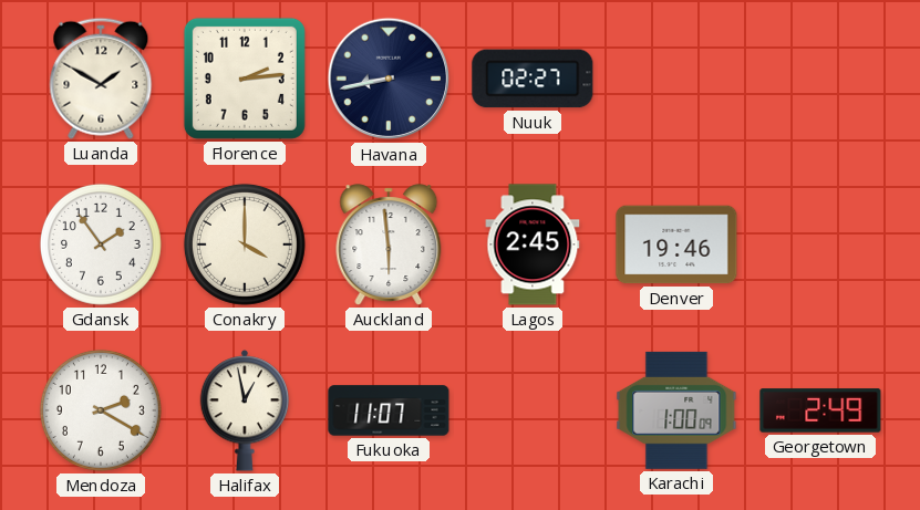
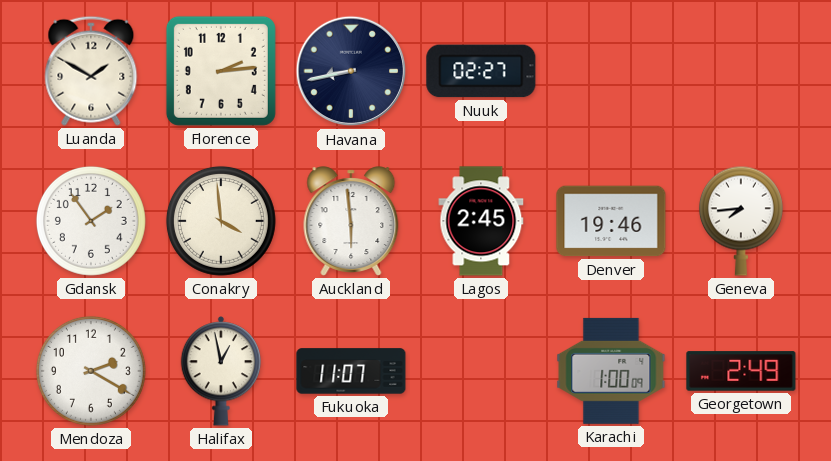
Conakry: 4:00 -> 3:59 (221, 221)
Geneva: none -> 7:44 (741, 221)
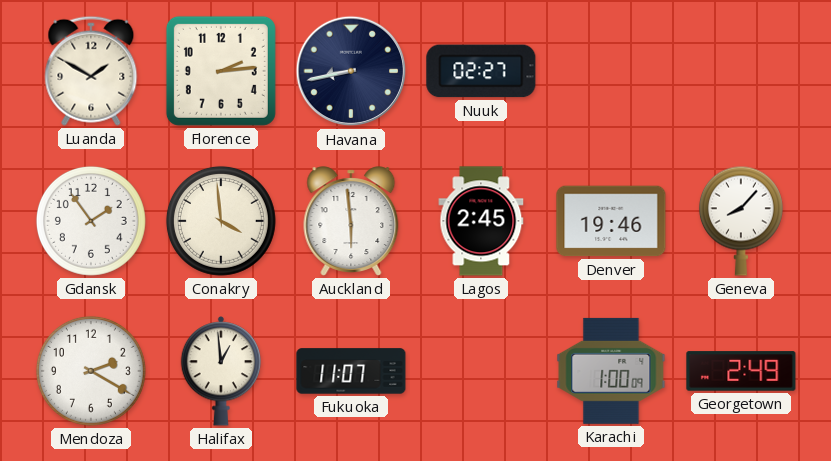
Geneva: 7:44 -> 8:07 (741, 221)
Halifax: 12:58 -> 12:59 (221, 371)
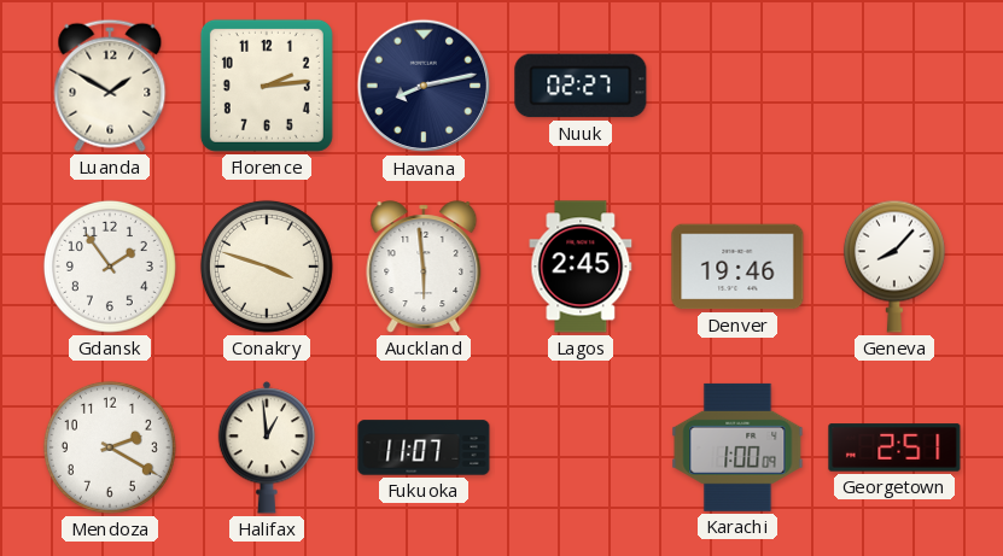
Havana: 8:43 -> 8:13 (424, 86)
Conakry: 3:59 -> 3:48 (267, 267)
Georgetown: 2:49 -> 2:51 (894, 447)
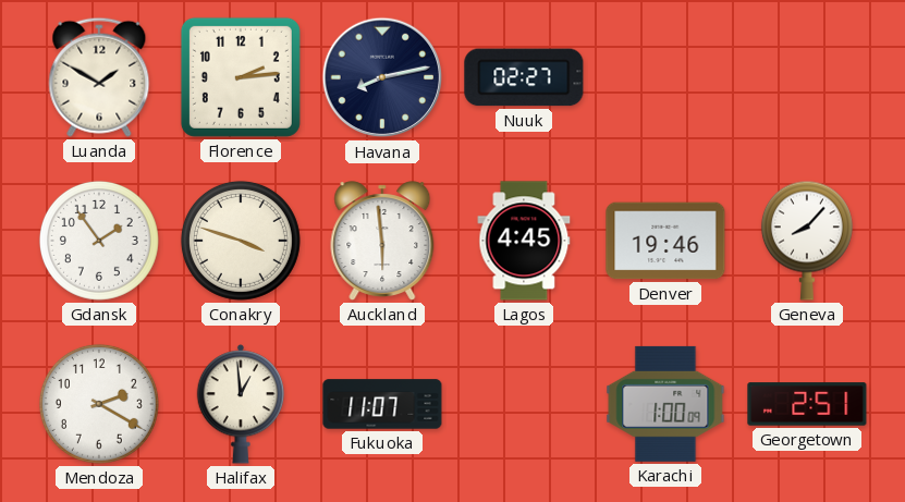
Lagos: 2:45 -> 4:45 (524, 241)
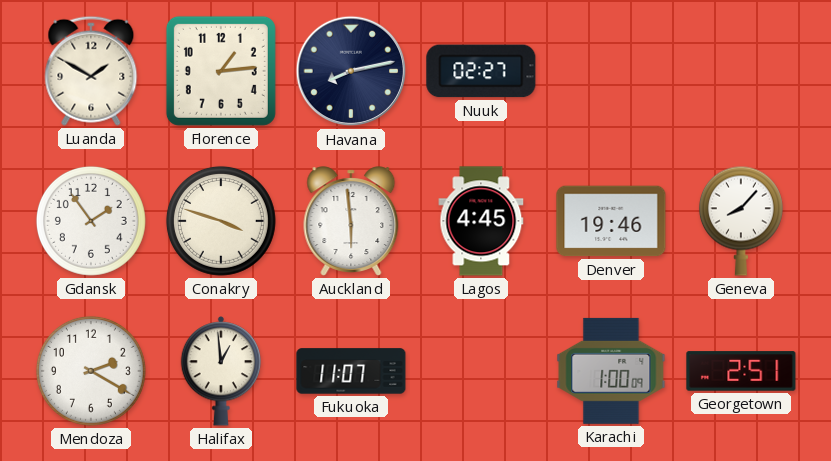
Florence: 2:14 -> 1:14 (221, 71)
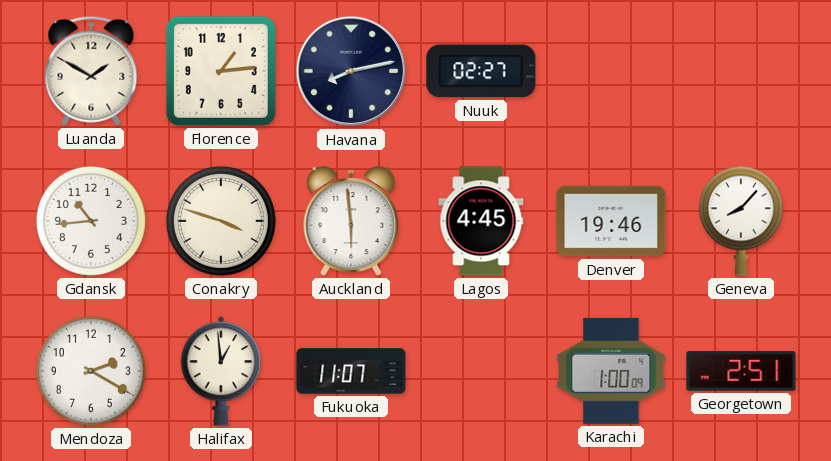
Gdansk: 1:54 -> 10:44 (91, 221)
